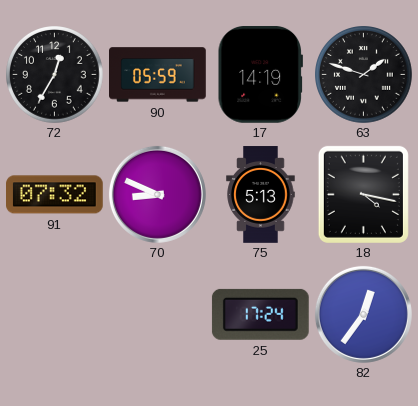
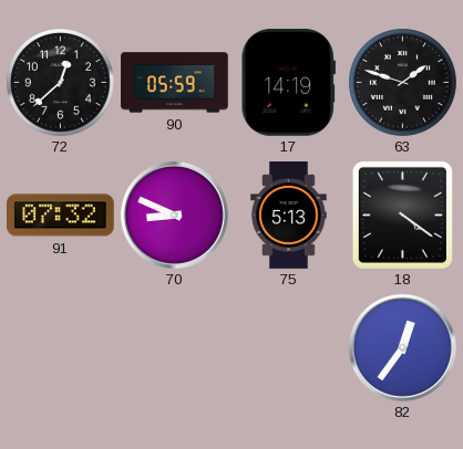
72: 12:35 -> 12:38 (61, 83)
18: 4:17 -> 4:21 (402, 215)
25: 17:24 -> none (260, 314)
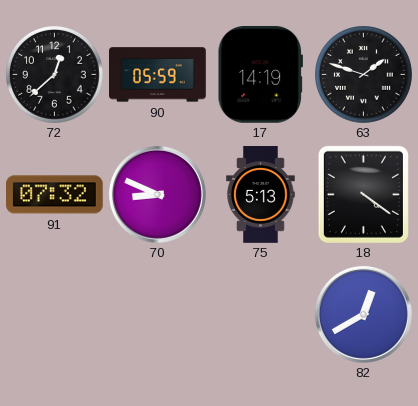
82: 12:36 -> 12:40 (363, 314)
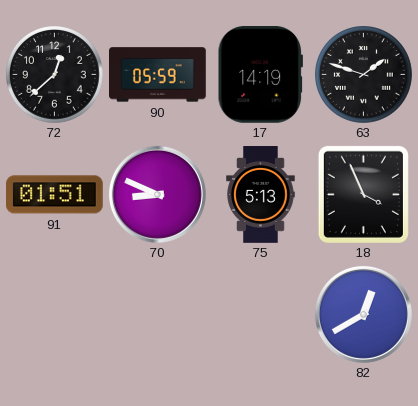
91: 07:32 -> 01:51 (55, 195)
18: 4:21 -> 3:56 (363, 194)
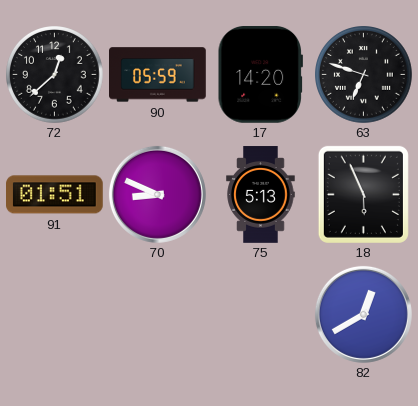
17: 14:19 -> 14:20 (260, 75)
63: 1:48 -> 6:48 (364, 75)
18: 3:56 -> 5:56 (363, 194)
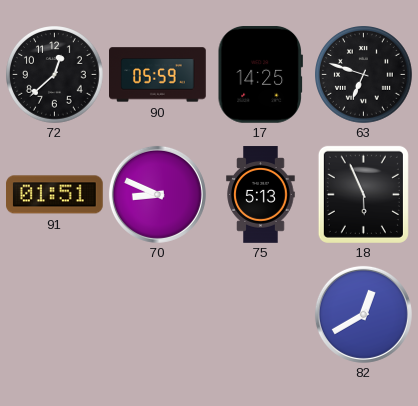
17: 14:20 -> 14:25 (260, 75)
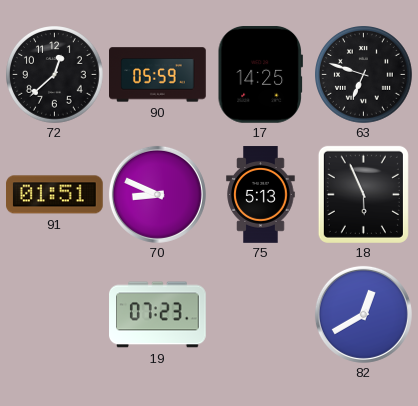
19: none -> 07:23 (158, 315)
